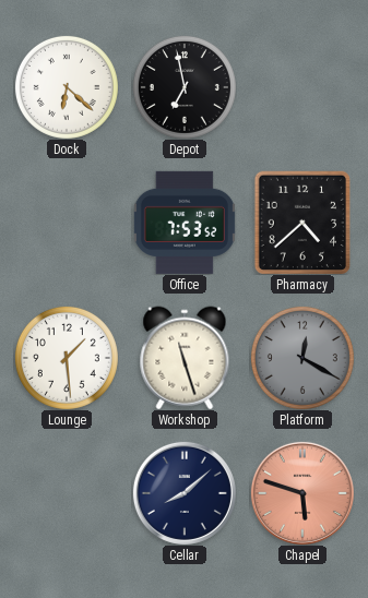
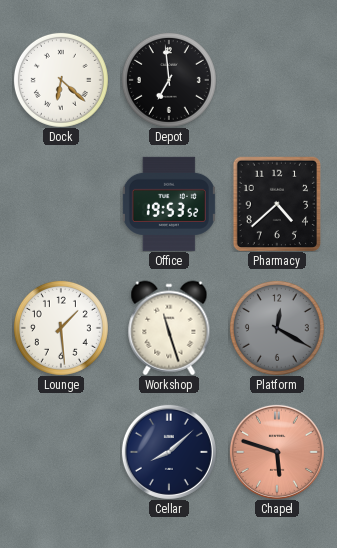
Depot: 6:58 -> 6:59 (169, 80)
Office: 7:53 -> 19:53 (169, 204)
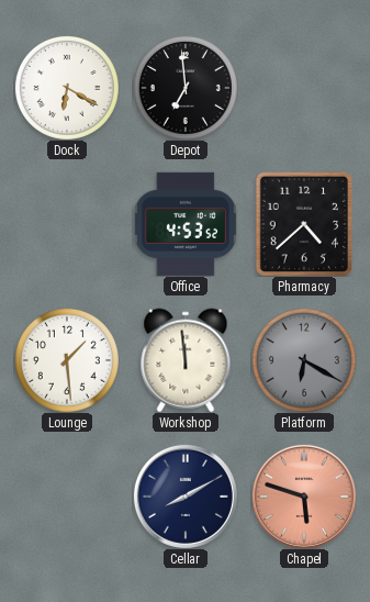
Dock: 6:22 -> 6:20 (67, 88)
Office: 19:53 -> 4:53 (186, 224)
Workshop: 11:27 -> 11:59 (186, 360)
Platform: 12:20 -> 6:20 (304, 360)
Cellar: 8:08 -> 8:10 (186, 497)
